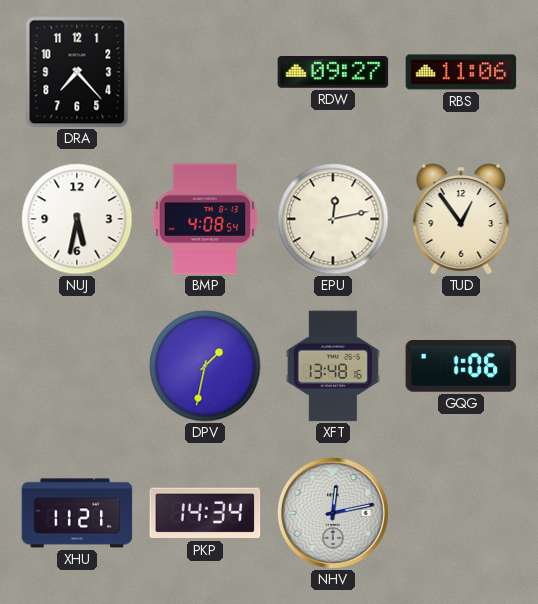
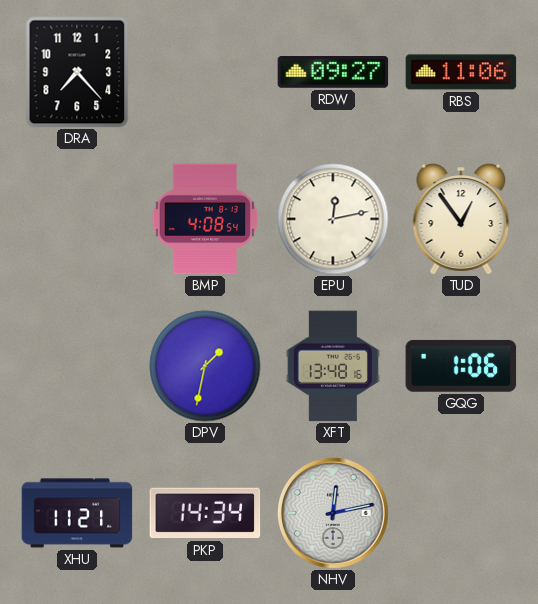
NUJ: 5:32 -> none (77, 219)
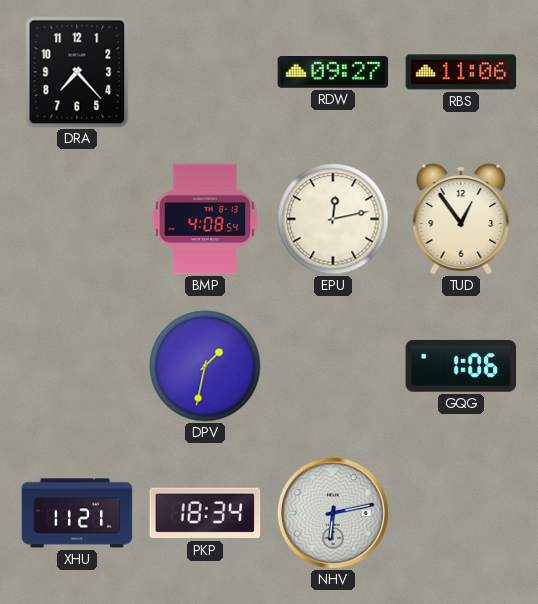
XFT: 13:48 -> none (333, 366)
PKP: 14:34 -> 18:34 (205, 513)
NHV: 12:13 -> 6:13 (333, 513)
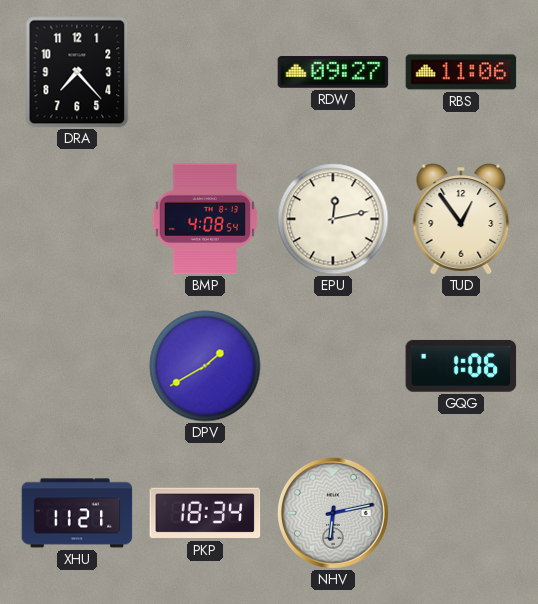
DPV: 1:32 -> 1:40 (205, 366)
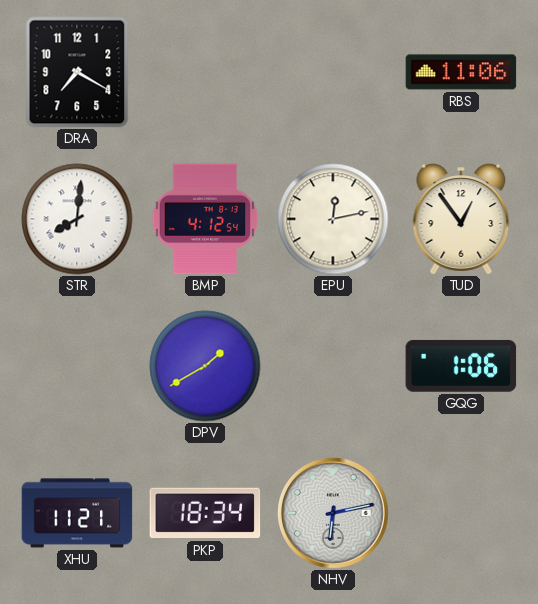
DRA: 7:23 -> 7:20 (77, 72)
RDW: 09:27 -> none (333, 73)
STR: none -> 8:01 (77, 219)
BMP: 4:08 -> 4:12 (205, 219)
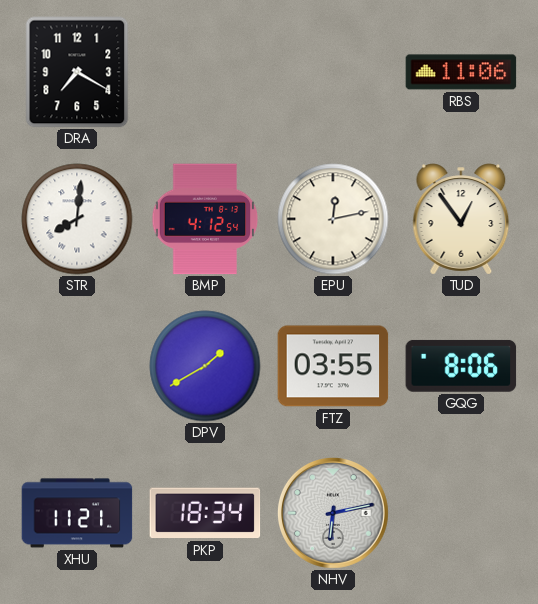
FTZ: none -> 03:55 (333, 366)
GQG: 1:06 -> 8:06 (461, 366)
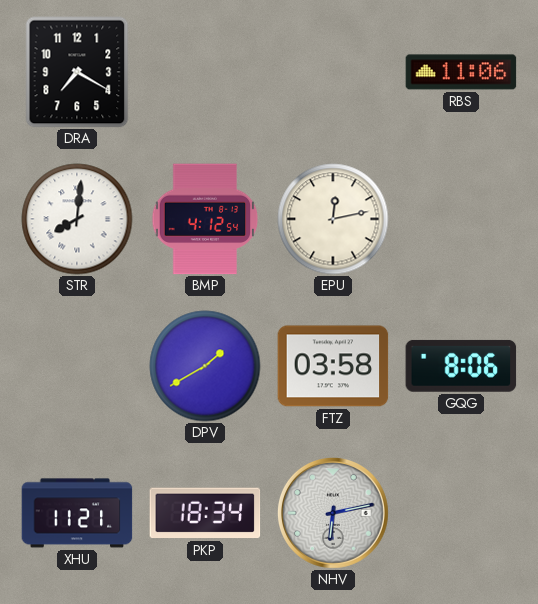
TUD: 12:54 -> none (461, 219)
FTZ: 03:55 -> 03:58 (333, 366)
